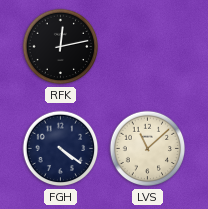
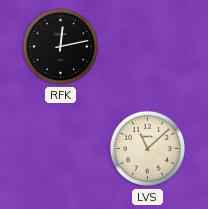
FGH: 4:21 -> none (61, 149)
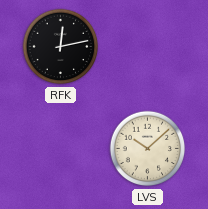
LVS: 11:08 -> 10:08 (148, 149)
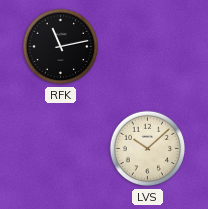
RFK: 12:13 -> 11:13 (61, 47)
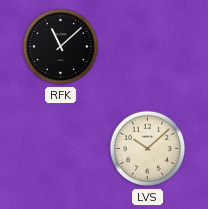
RFK: 11:13 -> 11:08 (61, 47)
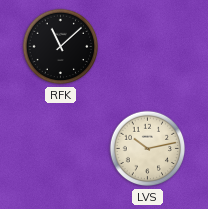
LVS: 10:08 -> 10:13 (148, 149)
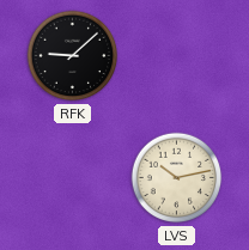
RFK: 11:08 -> 9:08 (73, 56)
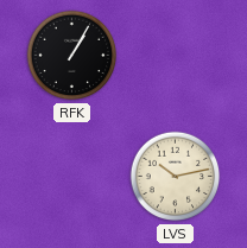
RFK: 9:08 -> 1:05 (72, 56)
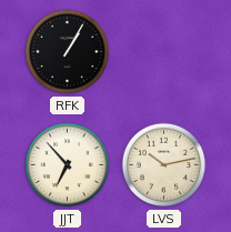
JJT: none -> 6:53 (68, 165)
